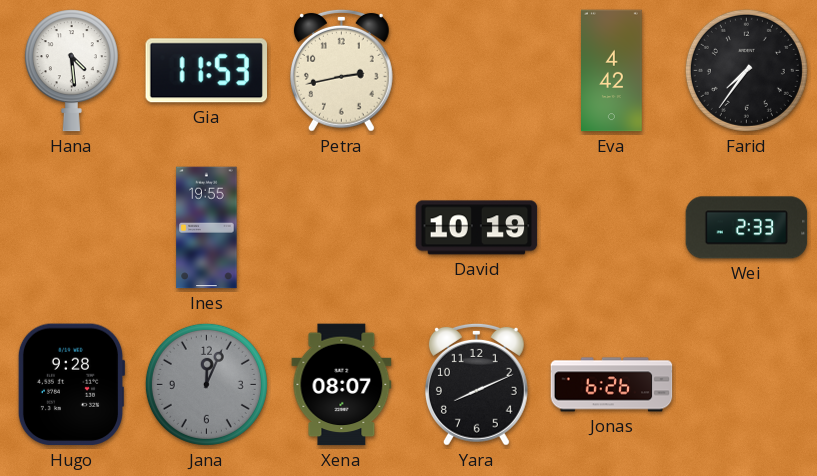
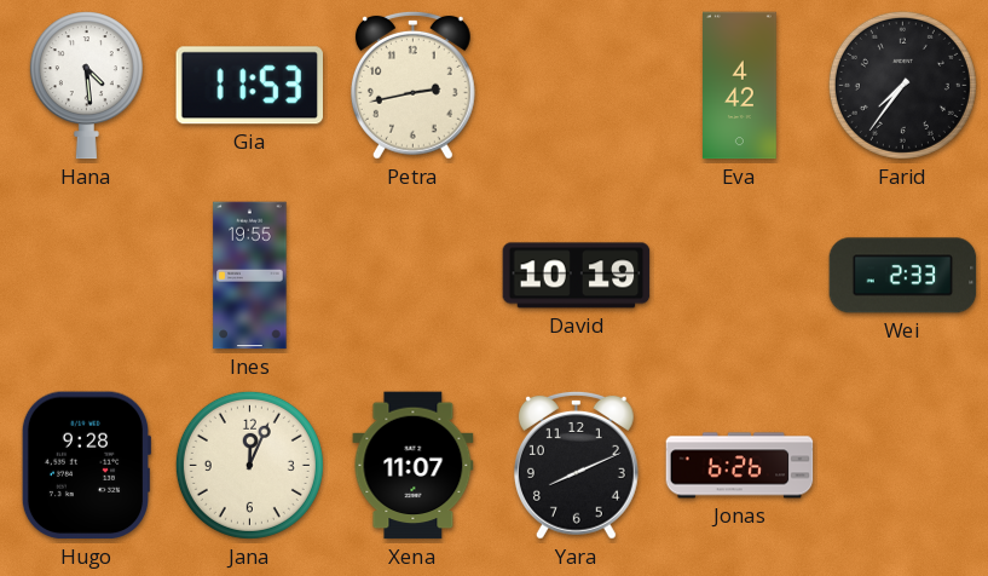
Jana dial: grey -> cream (249, 465)
Xena: 08:07 -> 11:07 (414, 466)
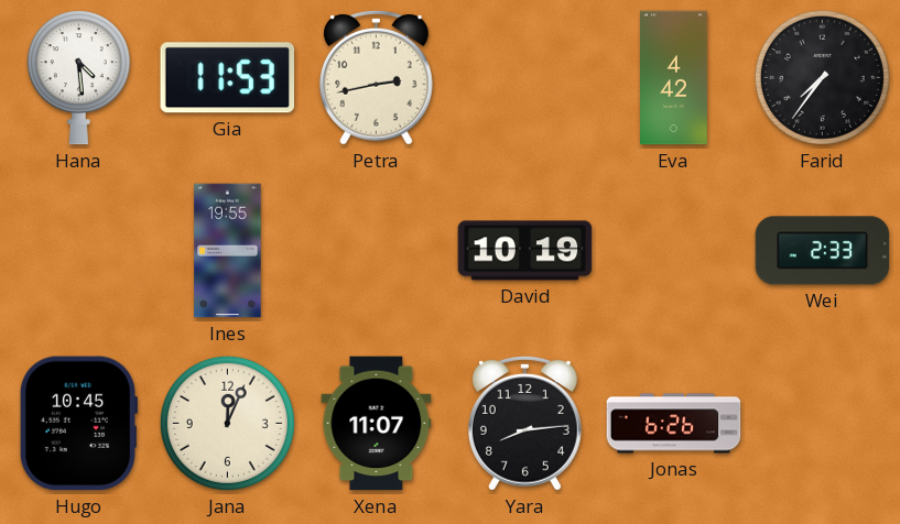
Hugo: 9:28 -> 10:45 (78, 424)
Yara: 8:11 -> 8:14 (524, 423)
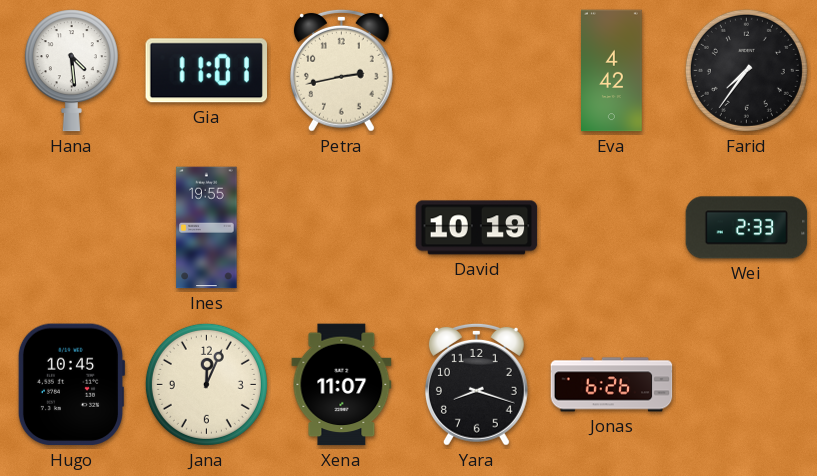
Gia: 11:53 -> 11:01 (206, 71)
Yara: 8:14 -> 8:18 (476, 384)
